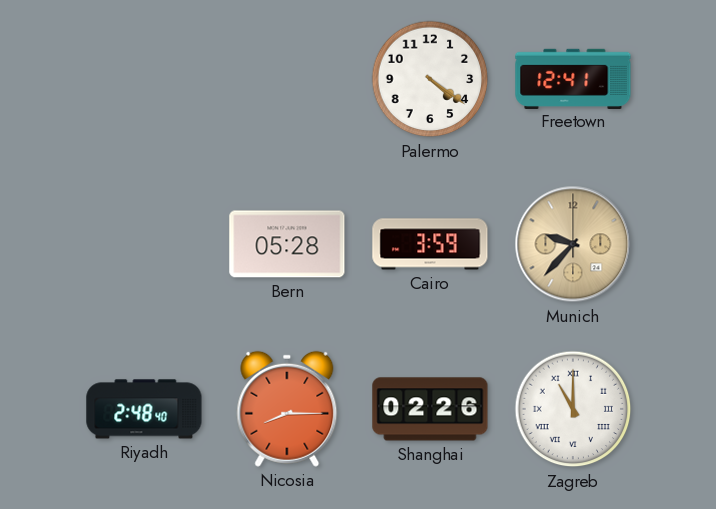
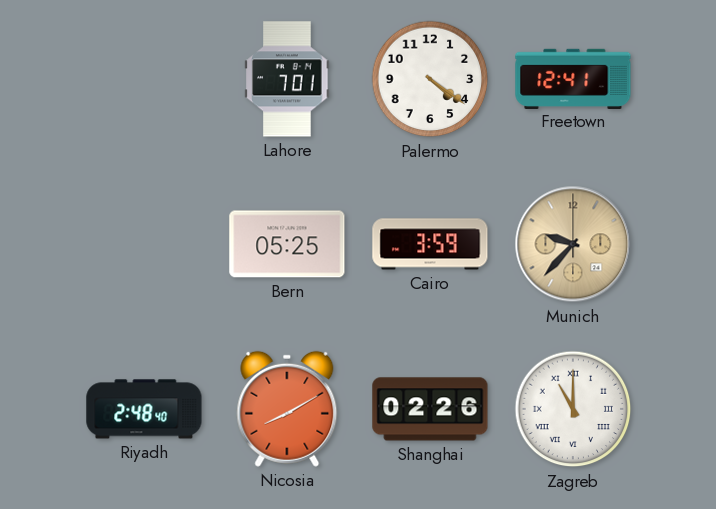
Lahore: none -> 7:01 (287, 79)
Bern: 05:28 -> 05:25 (287, 244)
Nicosia: 8:15 -> 8:10 (287, 409)
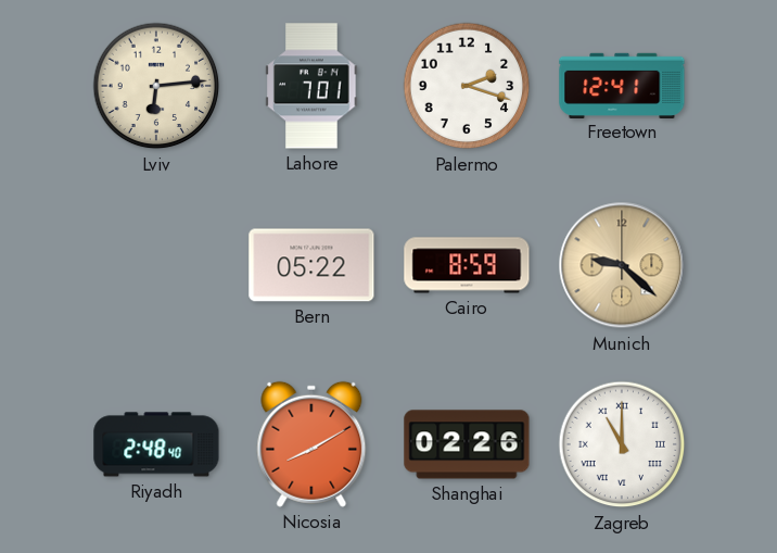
Lviv: none -> 6:14 (156, 86)
Palermo: 4:21 -> 2:18 (467, 86)
Bern: 05:25 -> 05:22 (311, 265)
Cairo: 3:59 -> 8:59 (467, 265)
Munich: 9:37 -> 9:22 (622, 265)
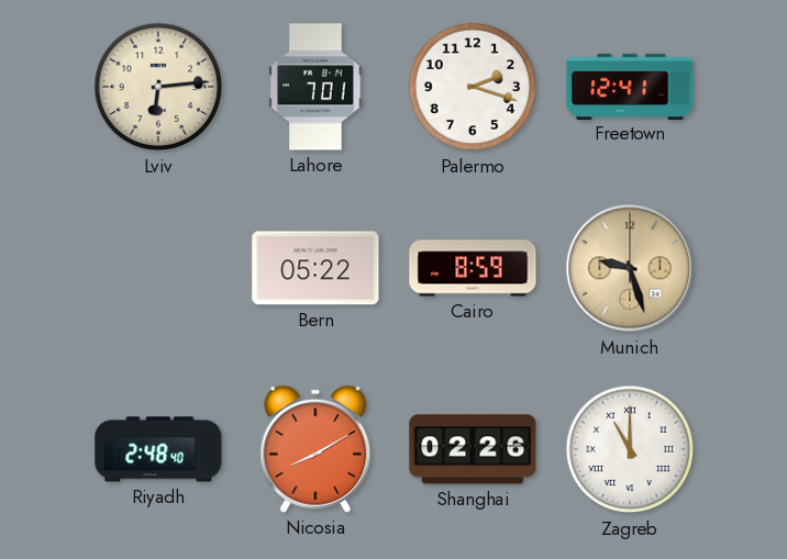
Munich: 9:22 -> 9:27 (630, 268)
